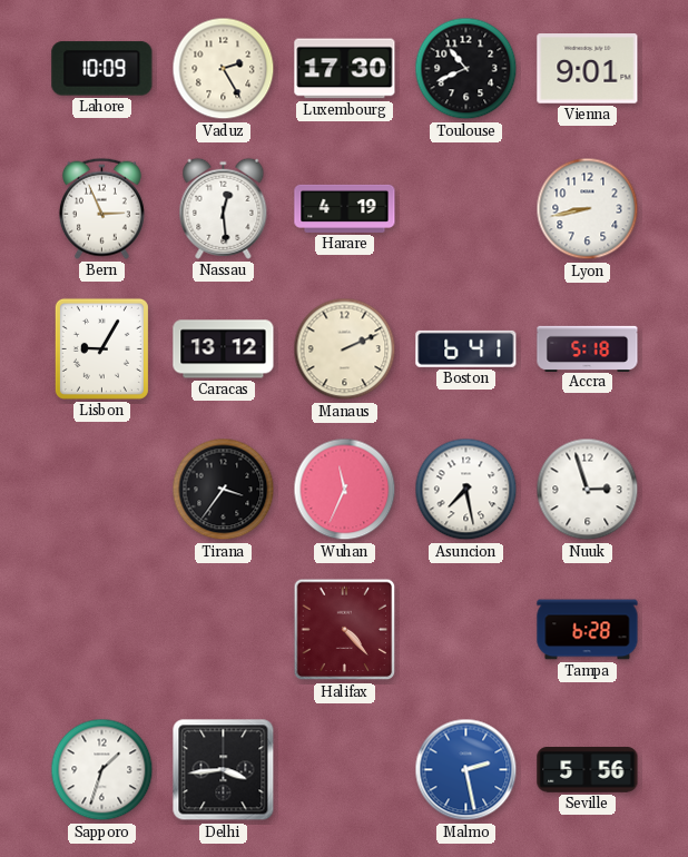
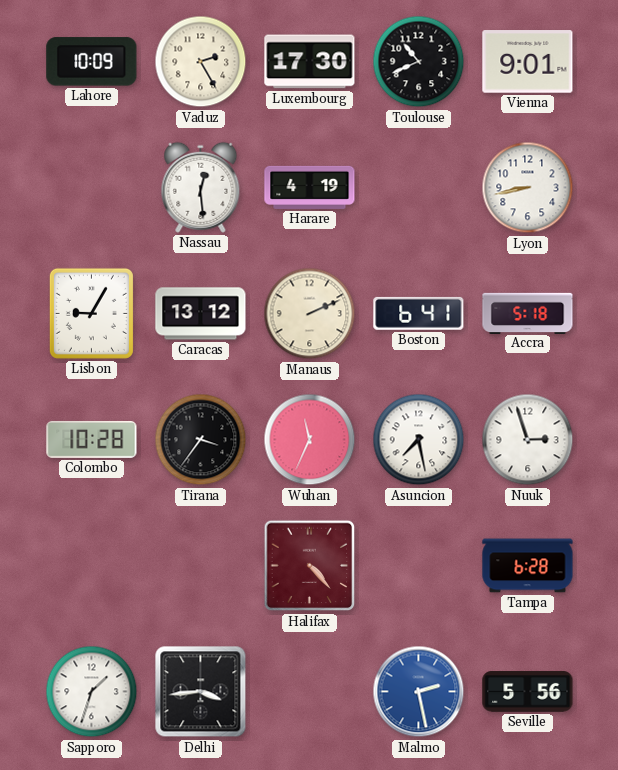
Bern: 2:56 -> none (101, 208)
Colombo: none -> 10:28 (92, 439)
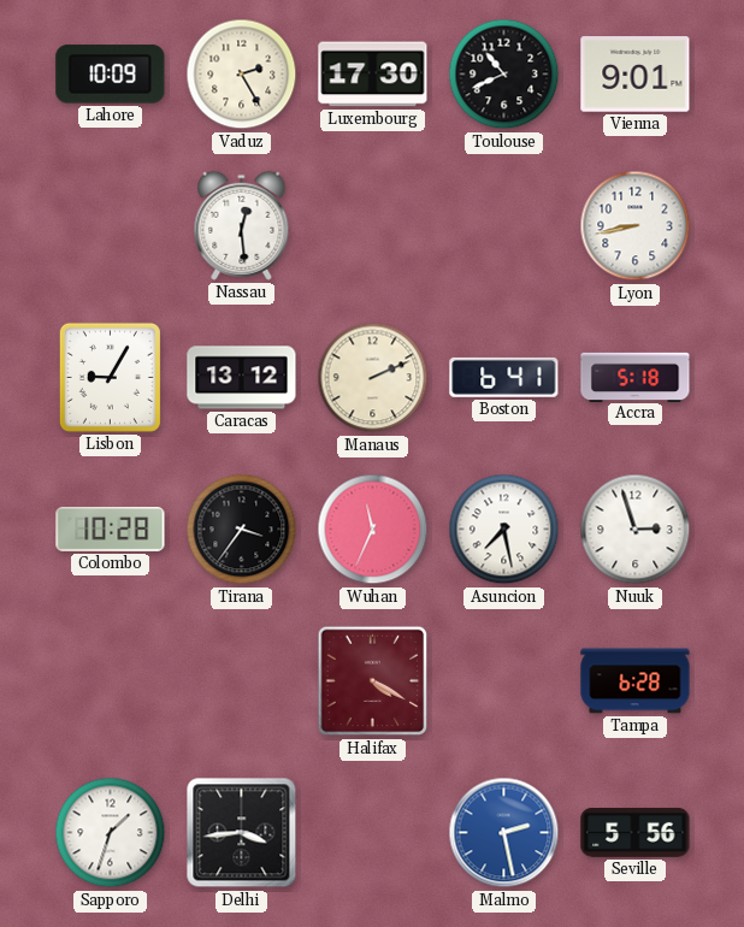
Harare: 4:19 -> none (310, 187)
Halifax: 4:23 -> 4:20 (373, 681)
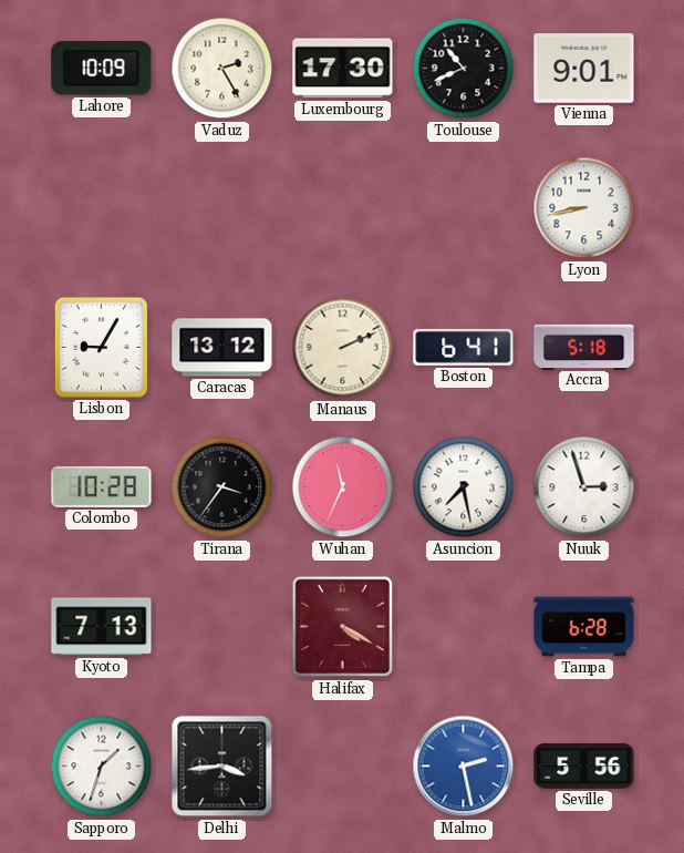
Nassau: 12:29 -> none (242, 225)
Kyoto: none -> 7:13 (102, 627)
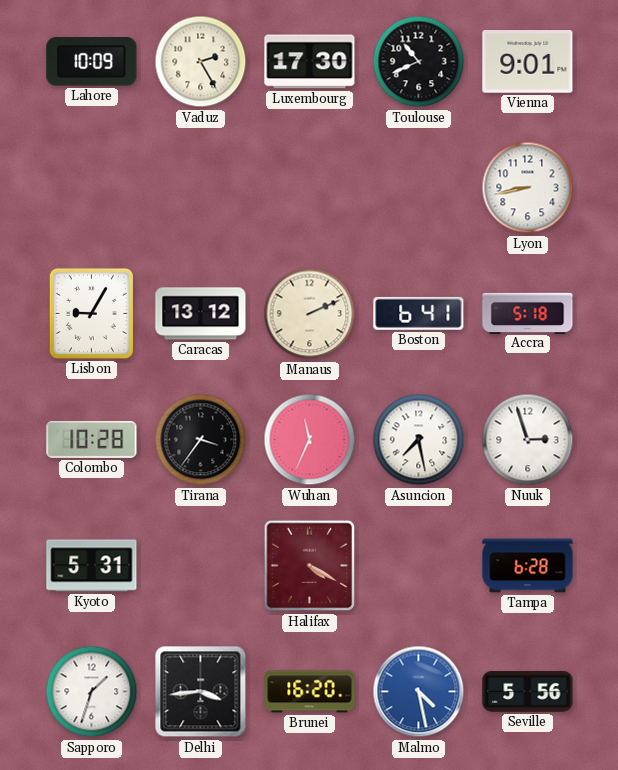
Kyoto: 7:13 -> 5:31 (92, 566)
Brunei: none -> 16:20 (310, 692)
Malmo: 2:28 -> 4:28 (419, 692)
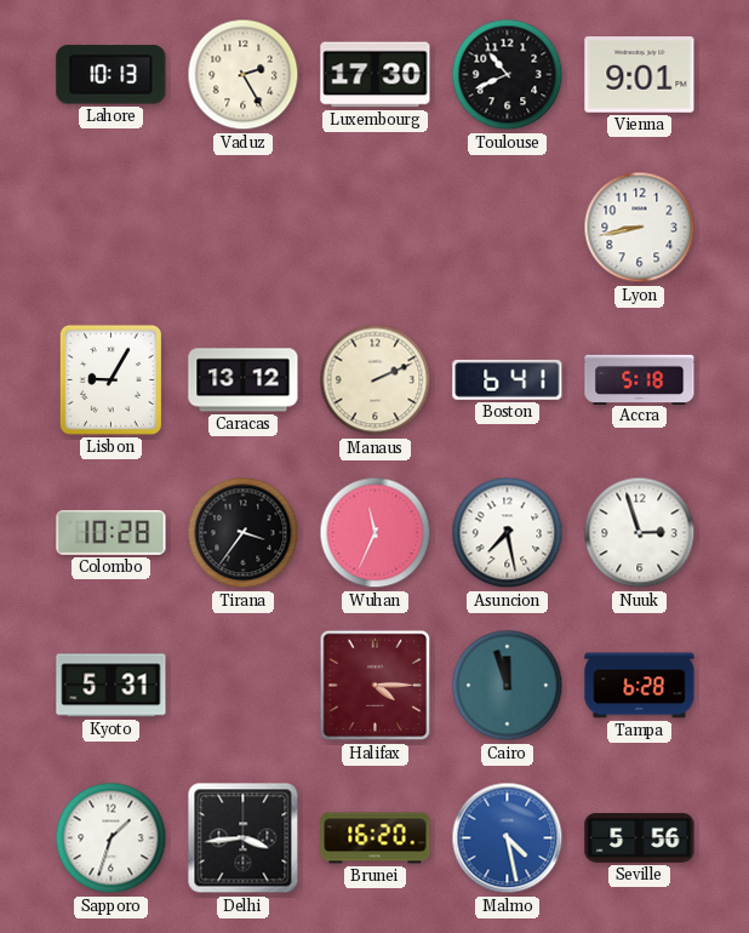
Lahore: 10:09 -> 10:13 (112, 75)
Halifax: 4:20 -> 4:15 (376, 686)
Cairo: none -> 11:57 (508, 686)
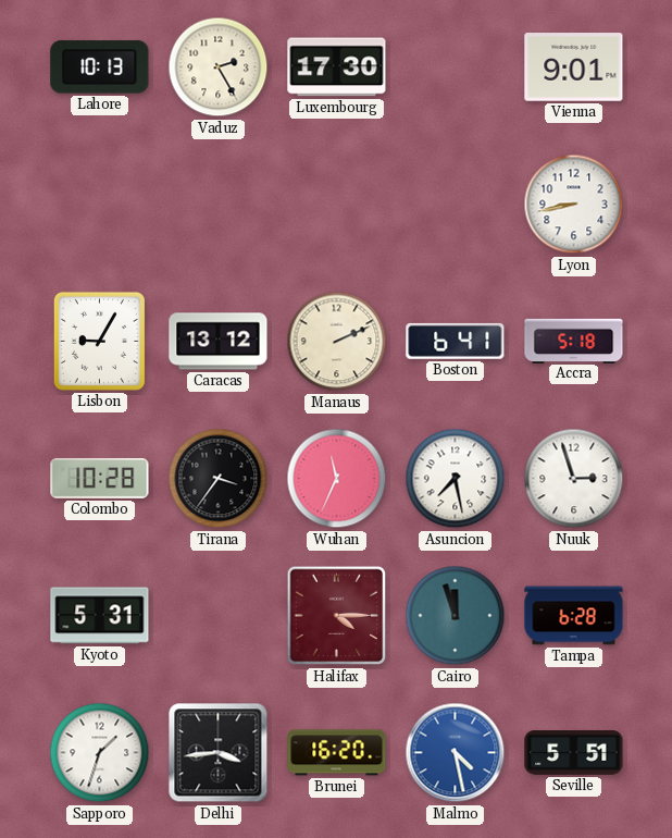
Toulouse: 10:41 -> none (508, 75)
Seville: 5:56 -> 5:51 (574, 753)
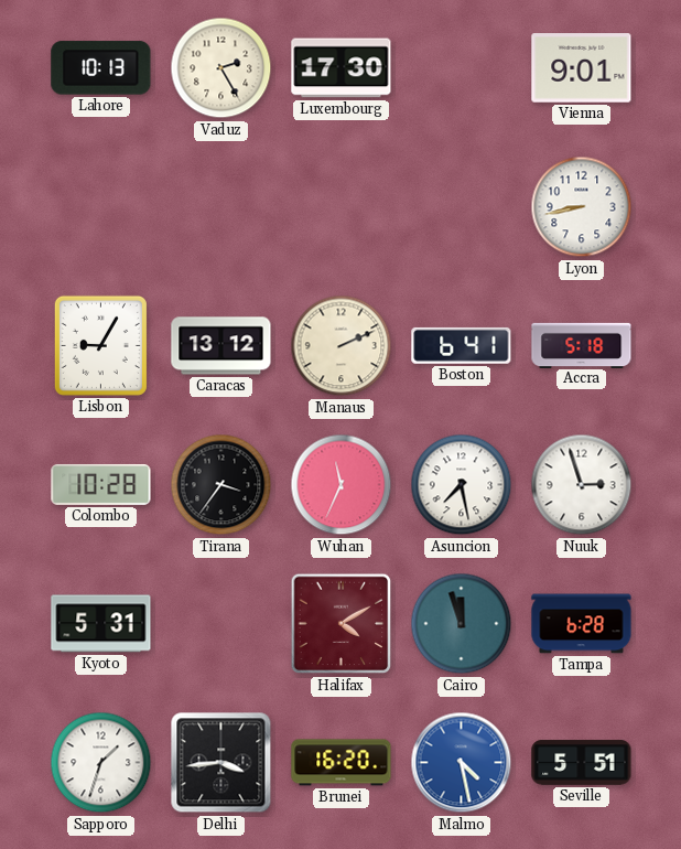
Halifax: 4:15 -> 4:10 (342, 624)
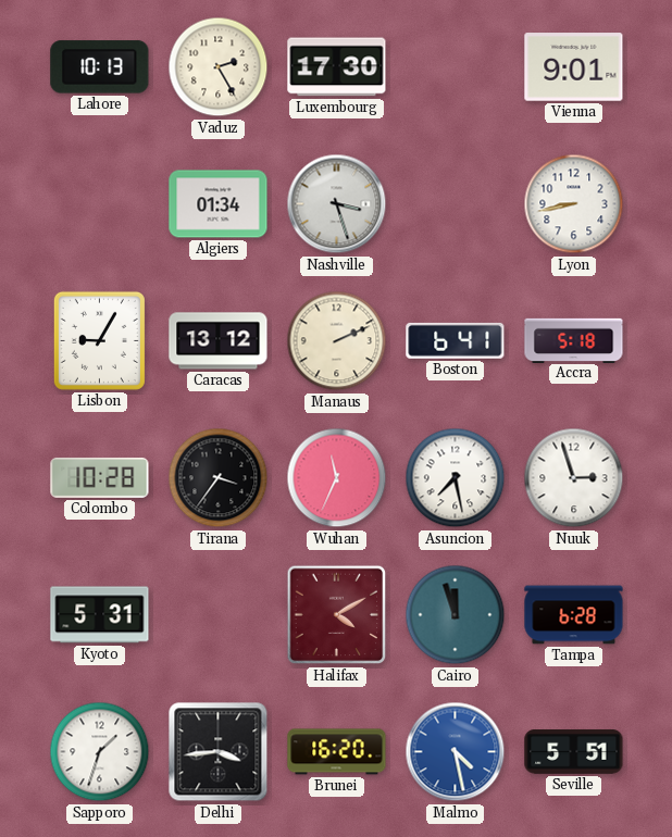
Algiers: none -> 01:34 (219, 204)
Nashville: none -> 3:27 (337, 204)
